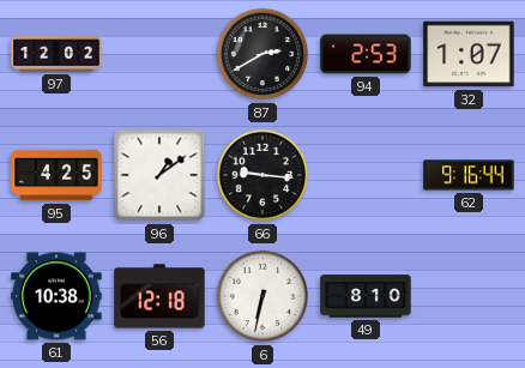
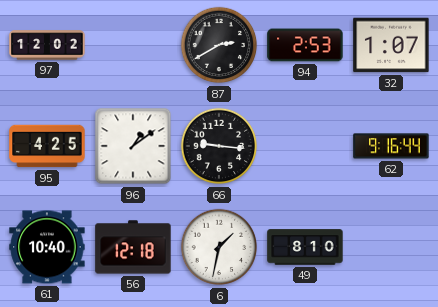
61: 10:38 -> 10:40 (47, 247)
6: 6:32 -> 1:32 (219, 247)
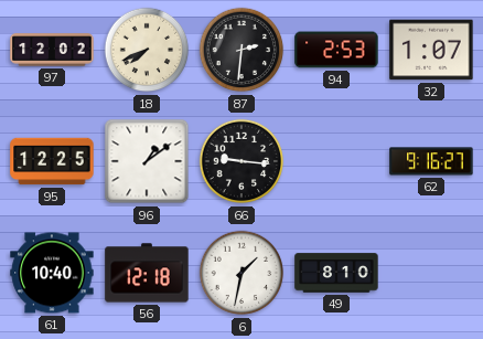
18: none -> 7:41 (147, 50)
87: 2:40 -> 2:31 (241, 50)
95: 4:25 -> 12:25 (52, 161)
62: 9:16:44 -> 9:16:27 (431, 161)
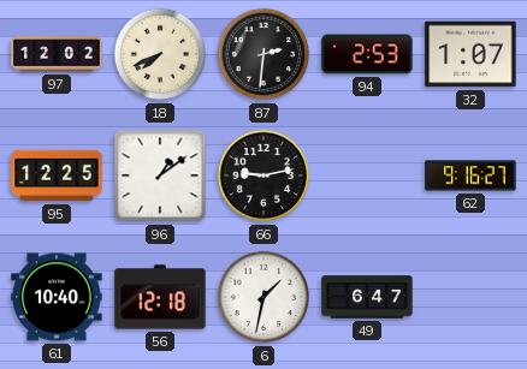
66: 9:16 -> 9:13 (263, 175)
49: 8:10 -> 6:47 (367, 297)
